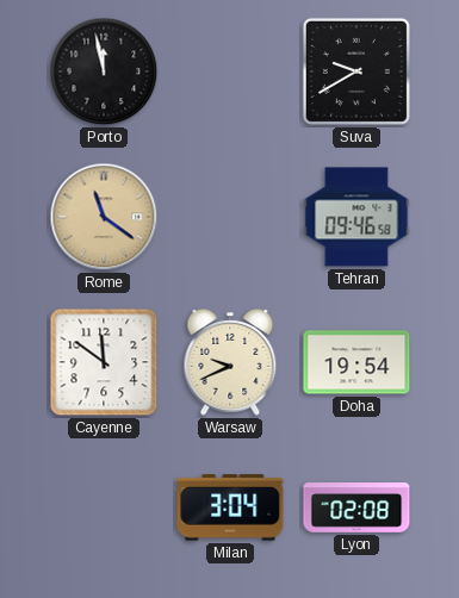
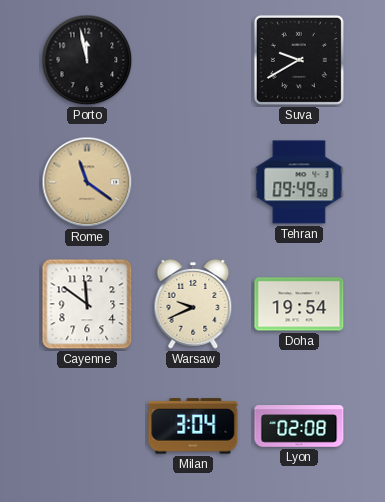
Tehran: 09:46 -> 09:49 (299, 182)
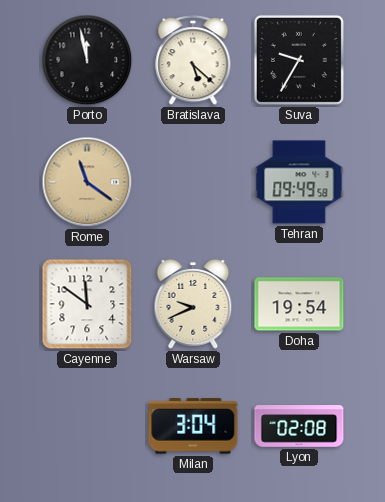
Bratislava: none -> 5:22 (193, 61)
Suva: 9:40 -> 9:35 (299, 60)
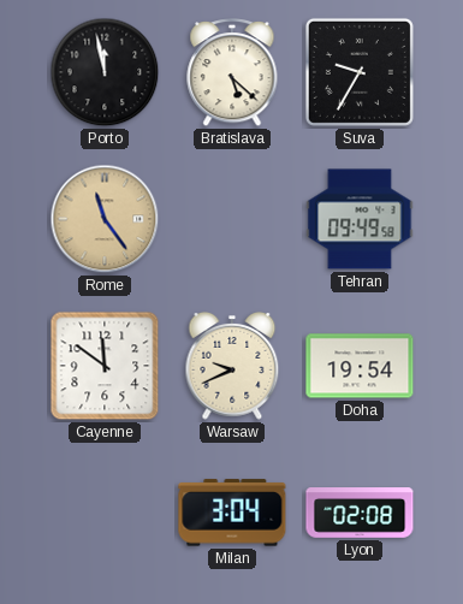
Rome: 11:21 -> 11:24 (105, 219)
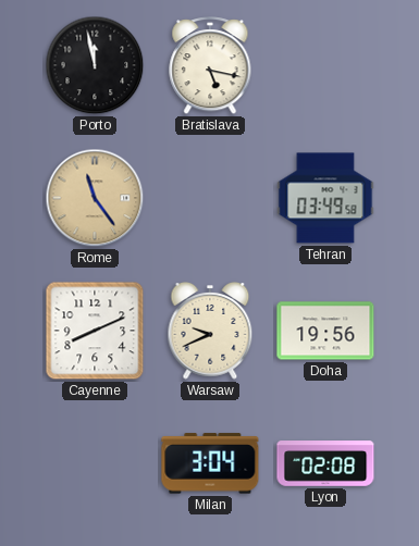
Bratislava: 5:22 -> 5:17 (210, 66)
Suva: 9:35 -> none (360, 72)
Tehran: 09:49 -> 03:49 (325, 198)
Cayenne: 11:51 -> 8:11 (95, 331)
Doha: 19:54 -> 19:56 (325, 331)
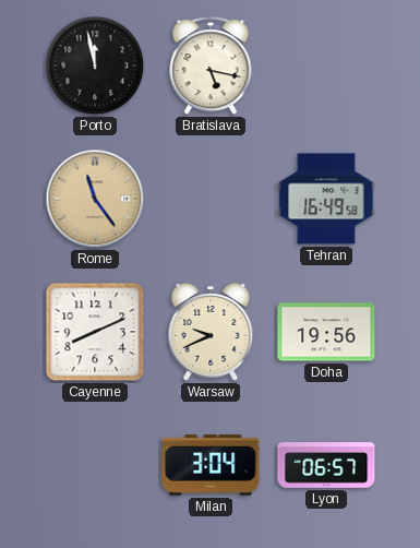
Tehran: 03:49 -> 16:49 (326, 199)
Lyon: 02:08 -> 06:57 (326, 465)
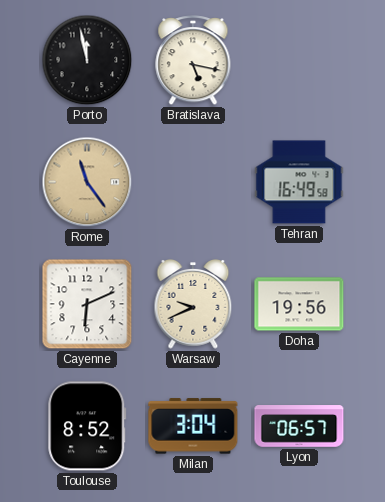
Cayenne: 8:11 -> 6:11 (87, 304)
Toulouse: none -> 8:52 (87, 426)
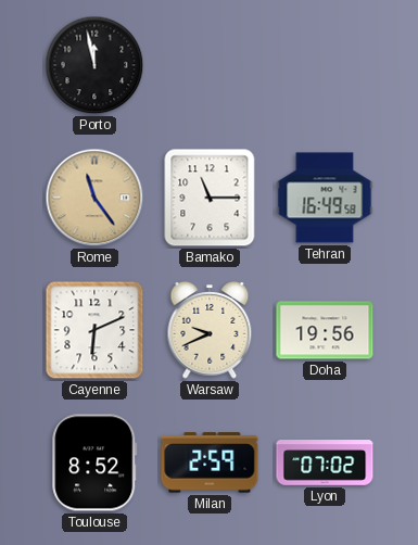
Bratislava: 5:17 -> none (193, 61)
Bamako: none -> 11:15 (210, 198)
Milan: 3:04 -> 2:59 (210, 462)
Lyon: 06:57 -> 07:02 (325, 462)
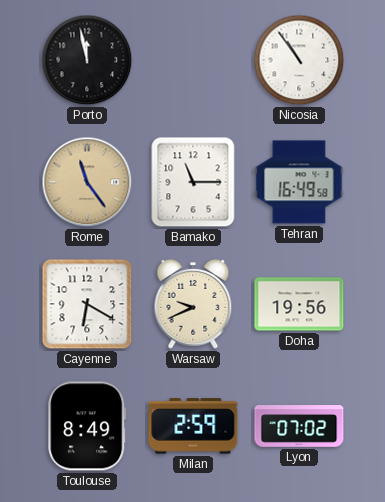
Nicosia: none -> 10:54 (299, 60)
Cayenne: 6:11 -> 6:20 (87, 304)
Toulouse: 8:52 -> 8:49 (87, 426)
